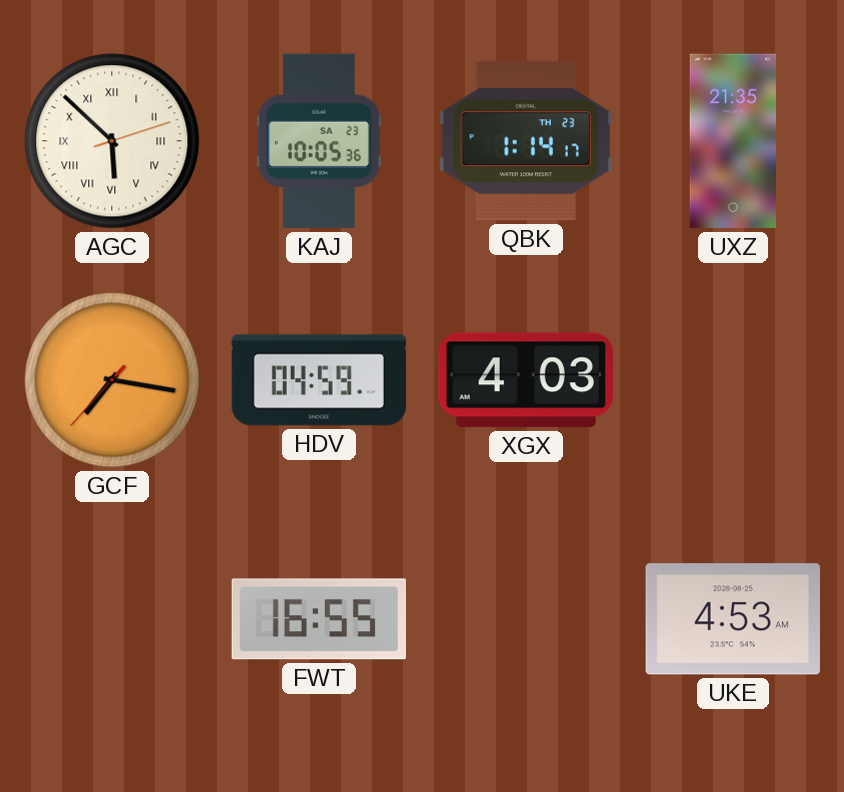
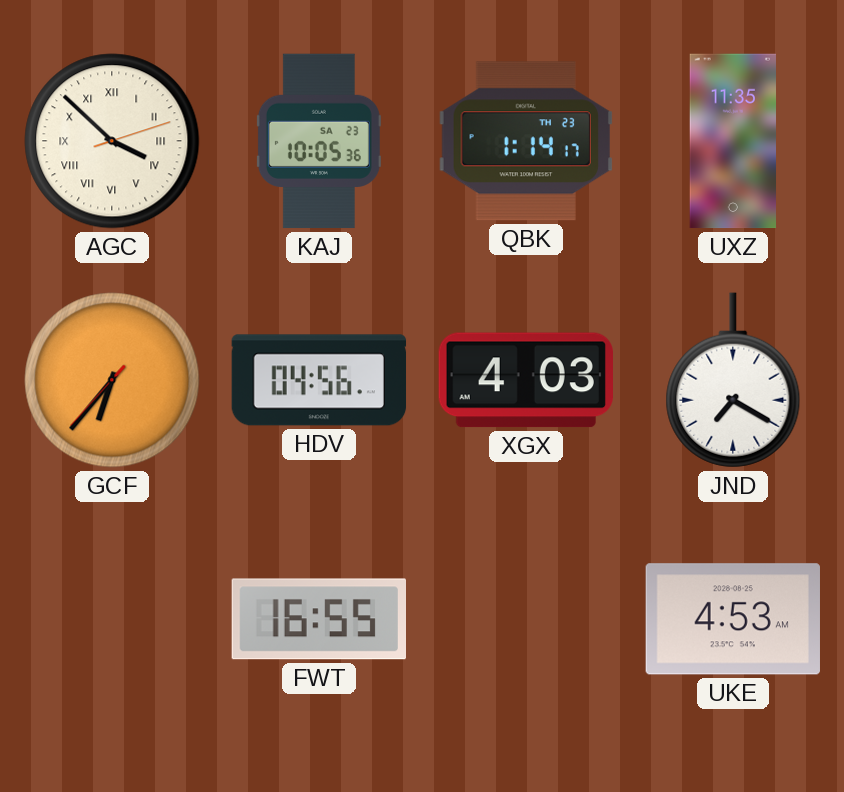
AGC: 5:52 -> 3:52 (112, 141)
UXZ: 21:35 -> 11:35 (733, 141)
GCF: 7:16 -> 6:36 (112, 380)
HDV: 04:59 -> 04:56 (319, 380)
JND: none -> 7:20 (733, 380)
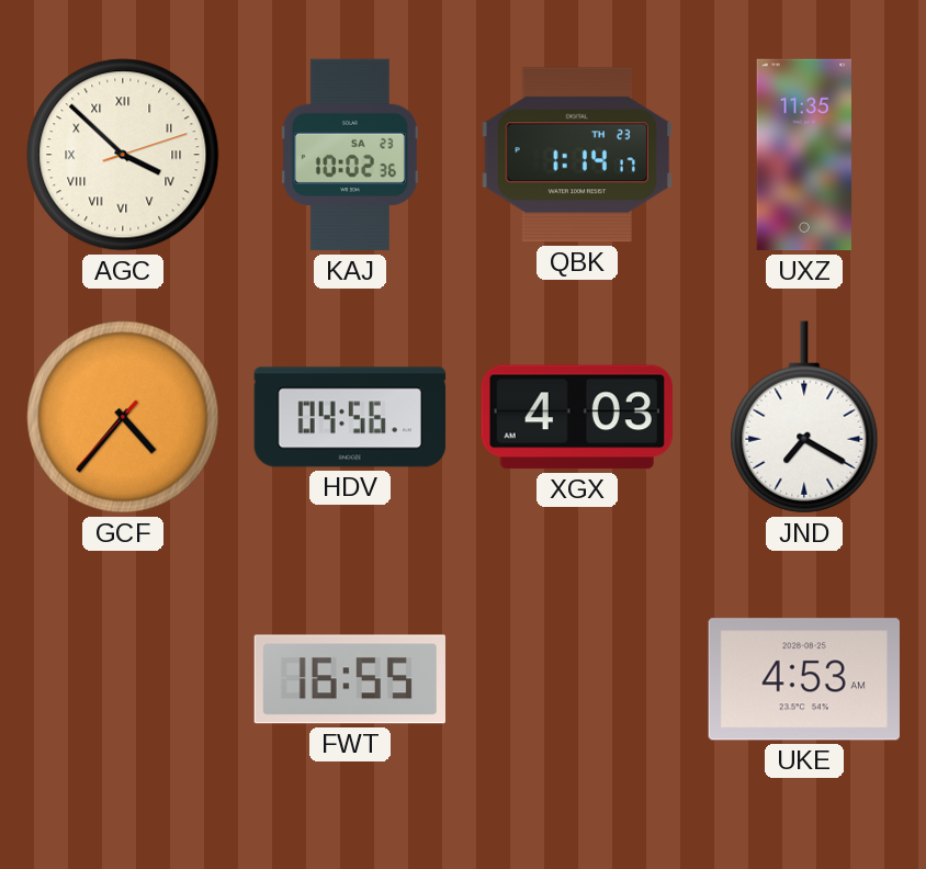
KAJ: 10:05 -> 10:02 (350, 155)
GCF: 6:36 -> 4:36 (123, 417)
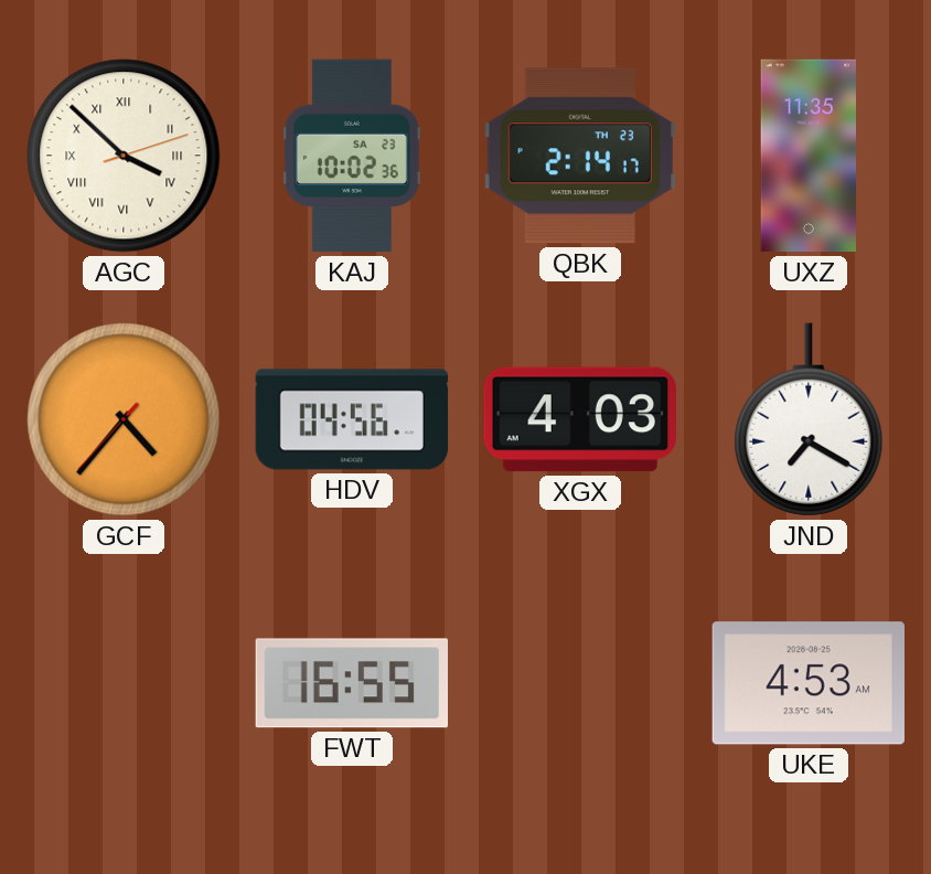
QBK: 1:14 -> 2:14 (580, 156)
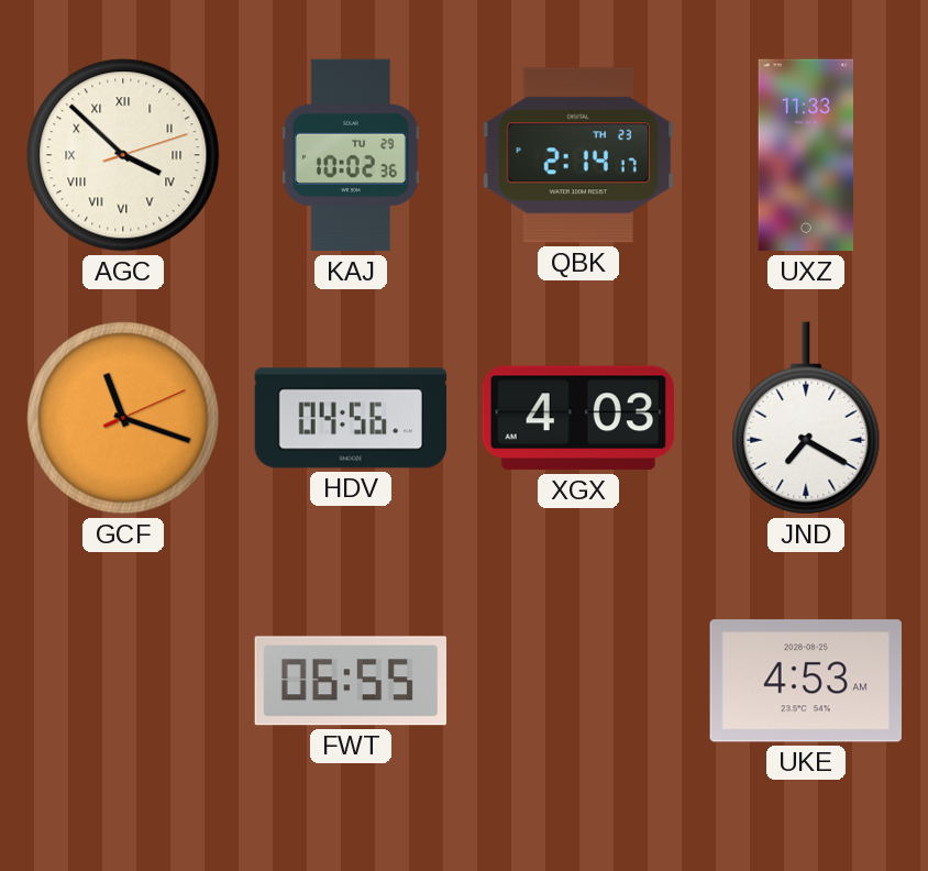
KAJ date: SA 23 -> TU 29 (351, 155)
UXZ: 11:35 -> 11:33 (806, 155)
GCF: 4:36 -> 11:18 (123, 418)
FWT: 16:55 -> 06:55 (350, 681)
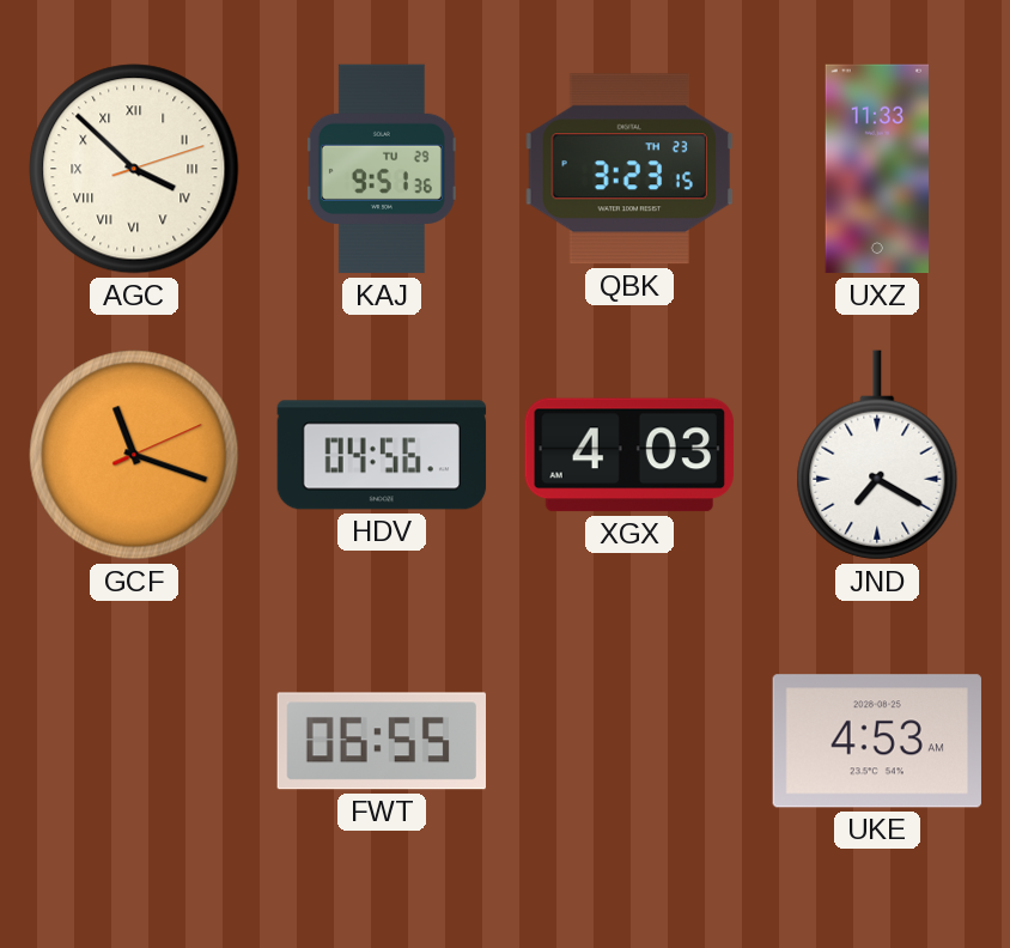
KAJ: 10:02 -> 9:51 (382, 169)
QBK: 2:14 -> 3:23 (629, 169)
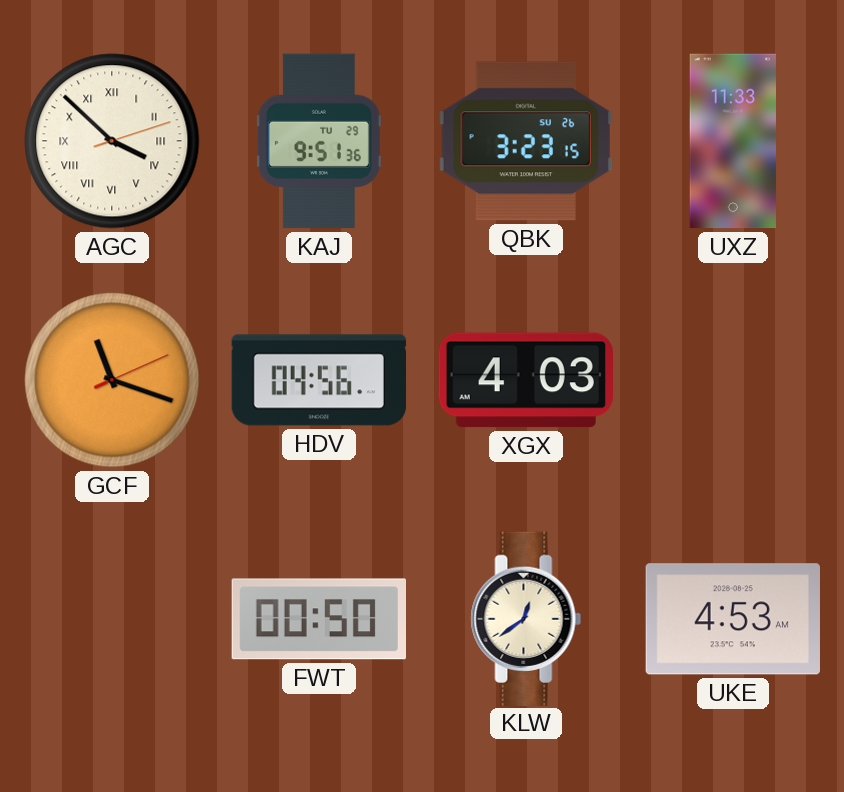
QBK date: TH 23 -> SU 26 (526, 141)
JND: 7:20 -> none (877, 455)
FWT: 06:55 -> 00:50 (318, 619)
KLW: none -> 12:39 (526, 618)
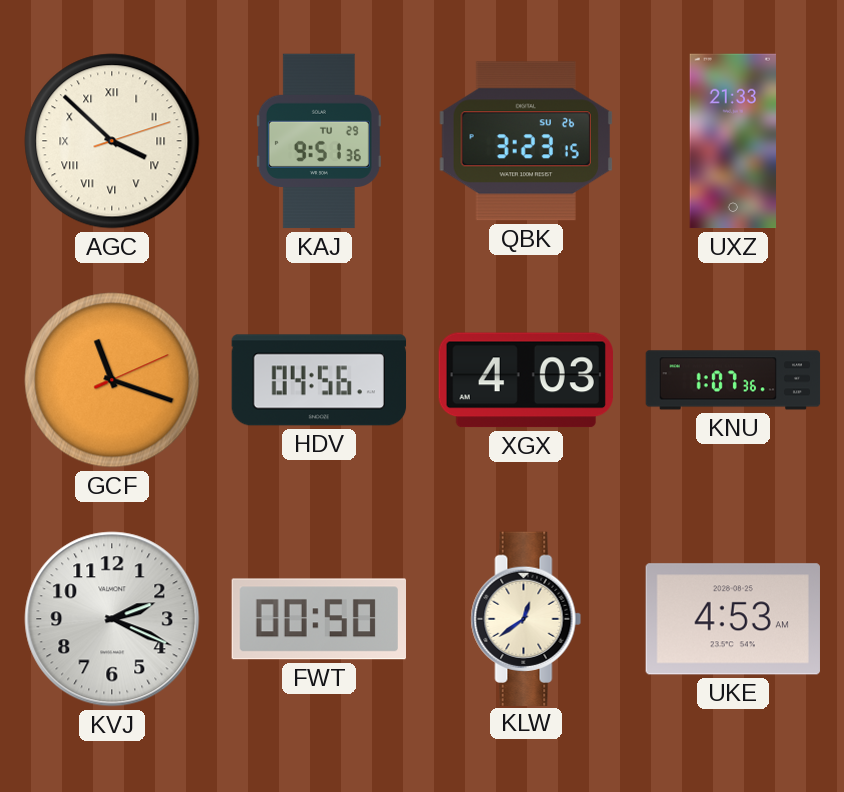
UXZ: 11:33 -> 21:33 (733, 141)
KNU: none -> 1:07 (733, 380)
KVJ: none -> 2:19 (112, 619)
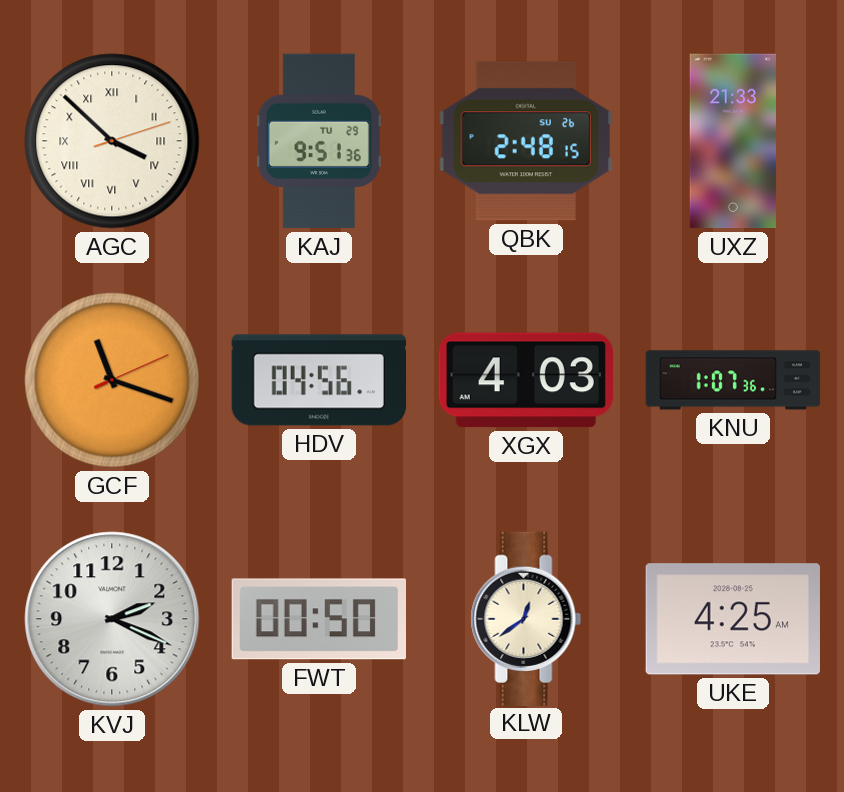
QBK: 3:23 -> 2:48 (526, 141)
UKE: 4:53 -> 4:25 (733, 619)
